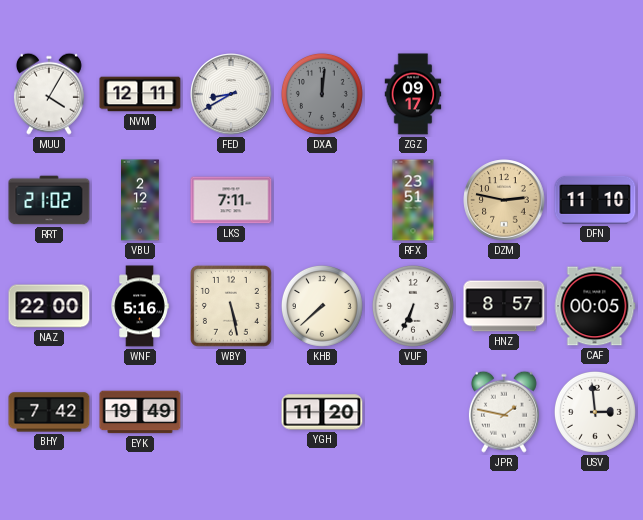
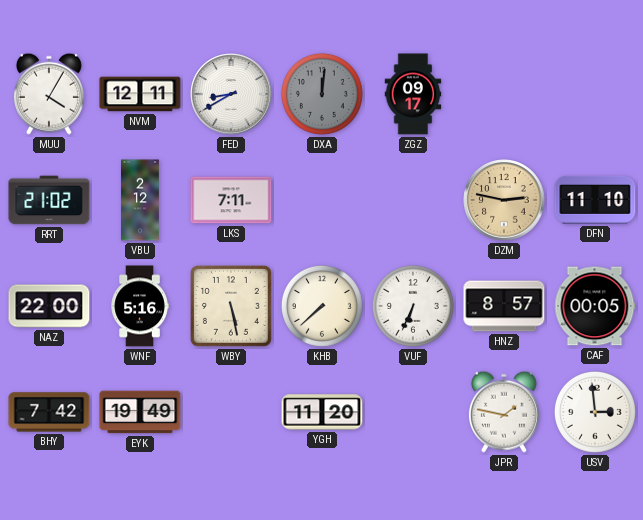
RFX: 23:51 -> none (413, 200)
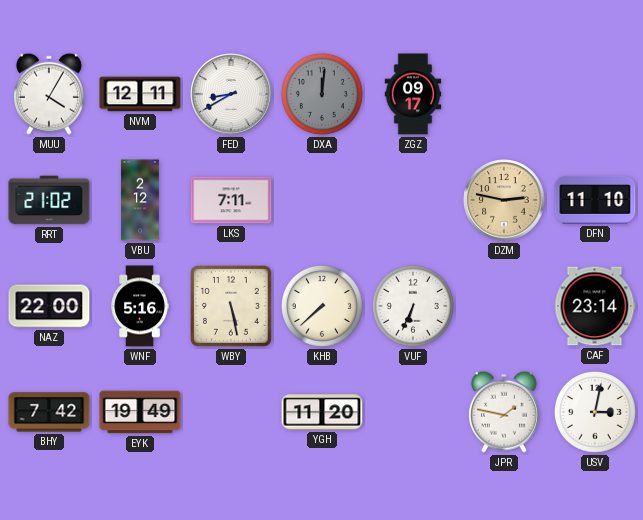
HNZ: 8:57 -> none (504, 306)
CAF: 00:05 -> 23:14 (595, 306)
USV: 2:59 -> 3:02 (595, 412)
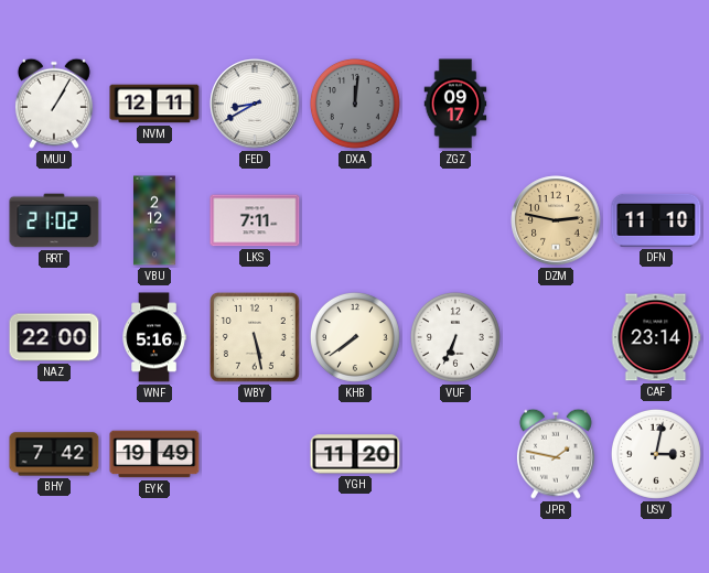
MUU: 4:05 -> 1:05 (54, 104)
KHB: 7:38 -> 7:39 (355, 337)
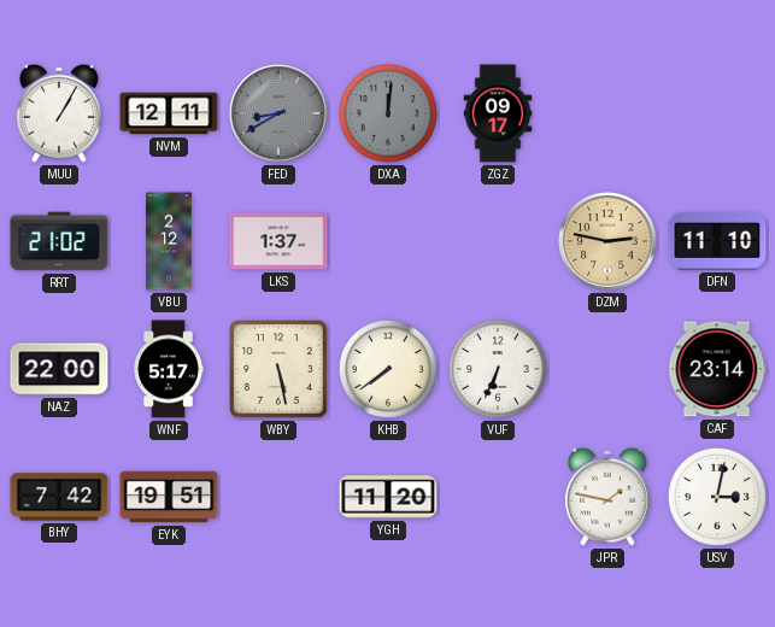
FED dial: white -> grey (278, 113)
LKS: 7:11 -> 1:37 (278, 241)
WNF: 5:16 -> 5:17 (169, 369)
EYK: 19:49 -> 19:51 (169, 497)
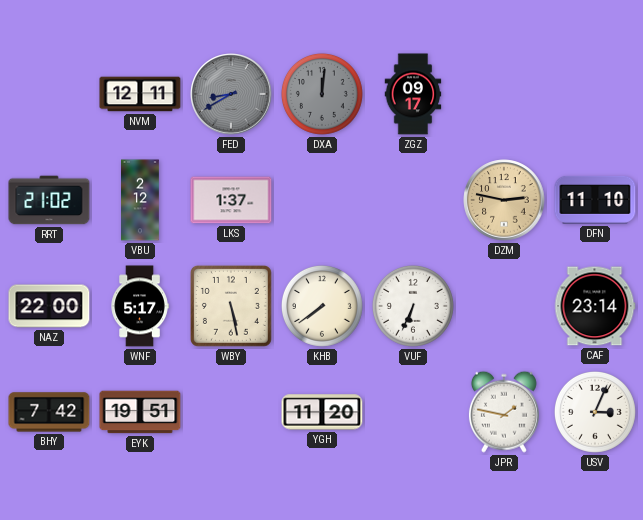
MUU: 1:05 -> none (59, 113)
USV: 3:02 -> 3:04 (595, 412)
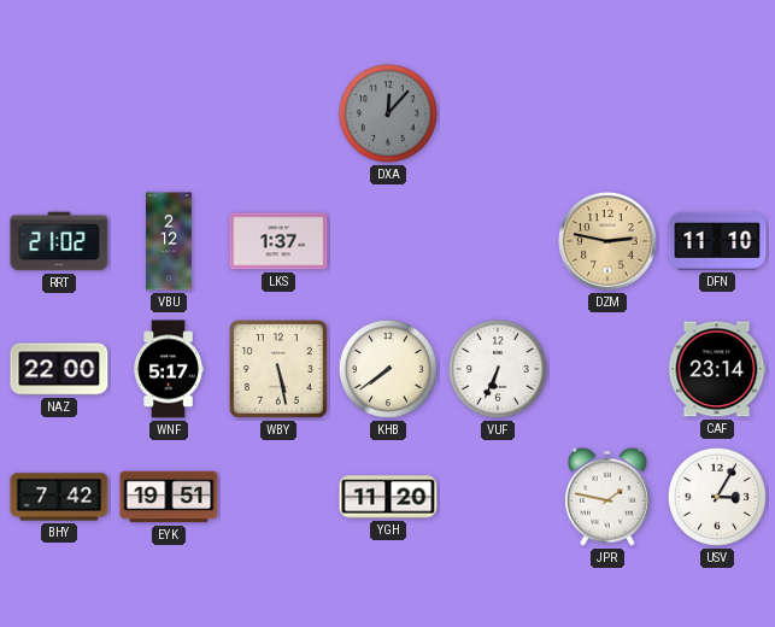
NVM: 12:11 -> none (140, 94)
FED: 8:40 -> none (231, 94)
DXA: 12:01 -> 12:07 (388, 113)
ZGZ: 09:17 -> none (413, 94)
USV: 3:04 -> 3:05 (717, 497)
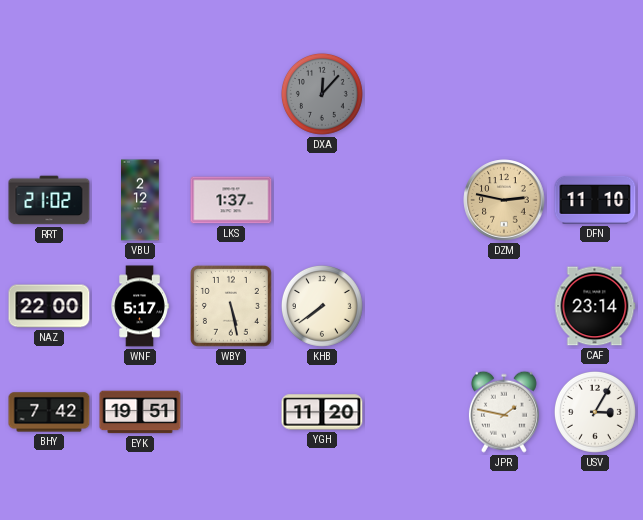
VUF: 6:34 -> none (498, 369)
